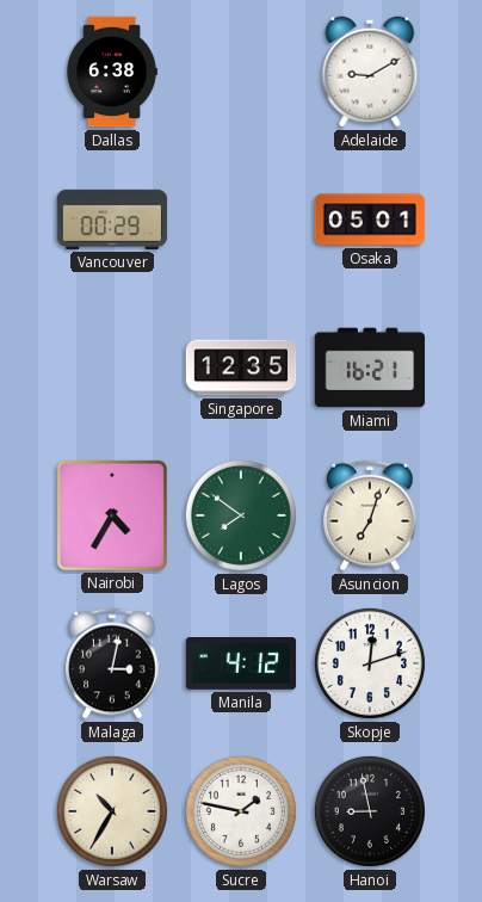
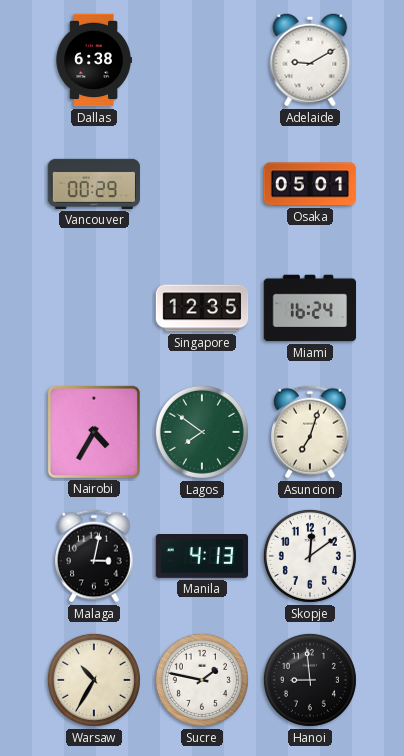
Miami: 16:21 -> 16:24 (310, 308)
Manila: 4:12 -> 4:13 (202, 557)
Skopje: 12:12 -> 12:09 (310, 556)
Hanoi: 8:58 -> 8:59 (310, 680)
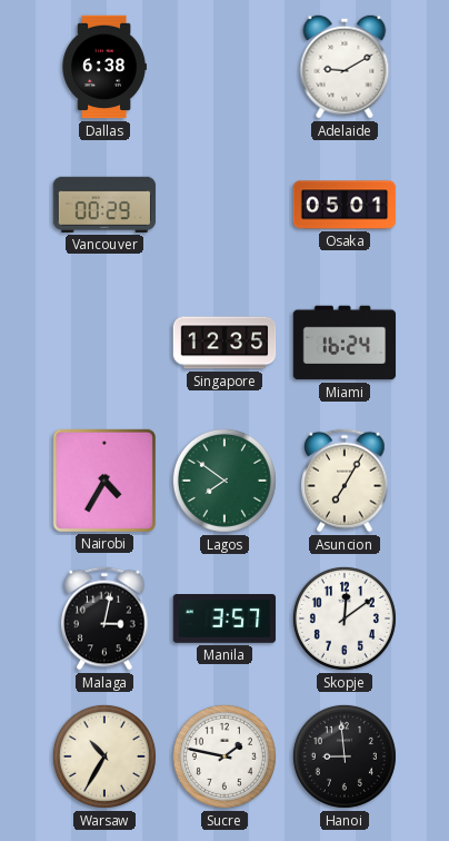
Asuncion: 7:03 -> 7:05 (345, 481)
Manila: 4:13 -> 3:57 (225, 620)
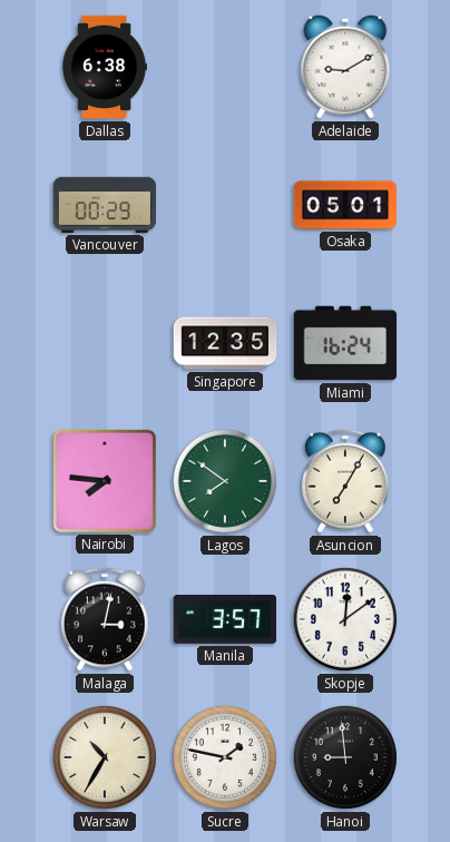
Nairobi: 4:35 -> 7:46 (104, 480)
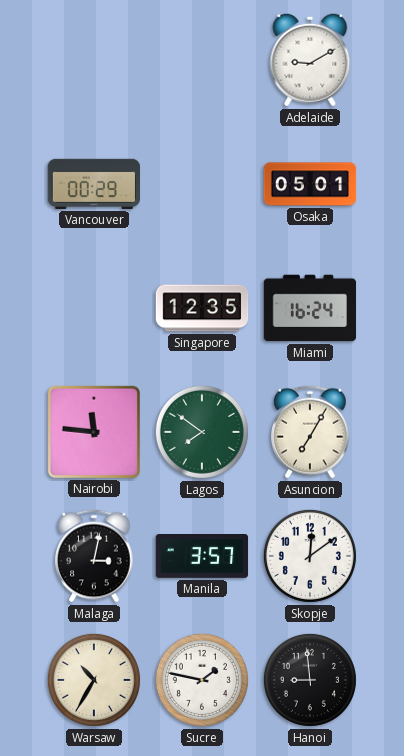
Dallas: 6:38 -> none (105, 67)
Nairobi: 7:46 -> 11:46 (93, 431)
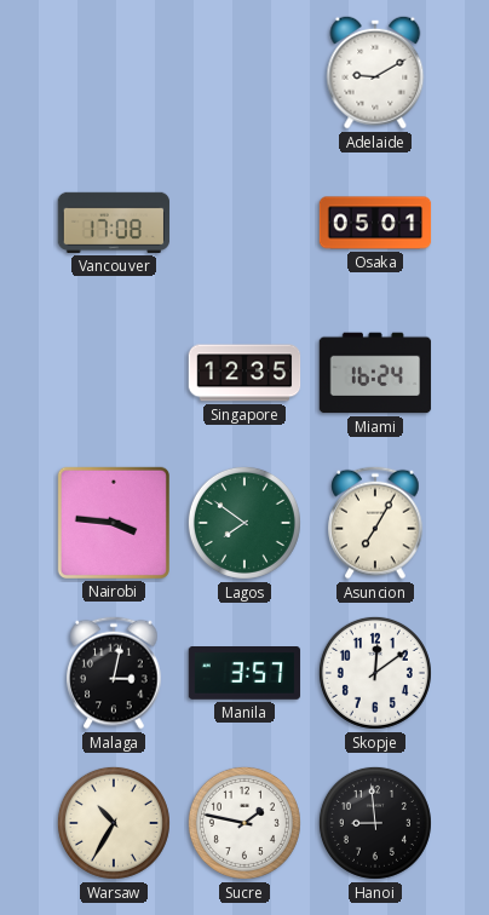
Vancouver: 00:29 -> 17:08 (114, 223)
Nairobi: 11:46 -> 3:46 (113, 522)
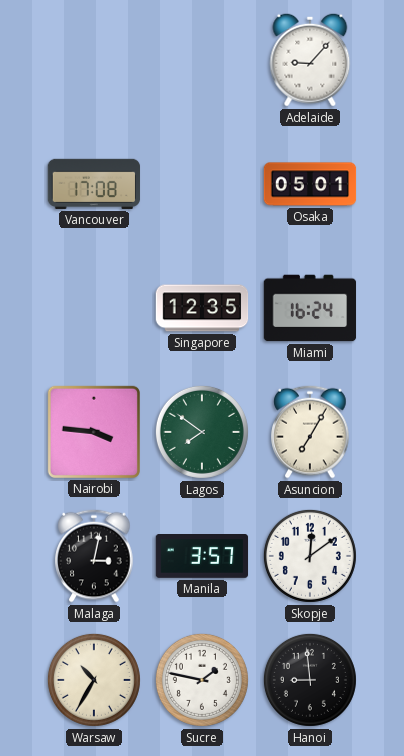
Adelaide: 9:10 -> 9:07 (310, 60)
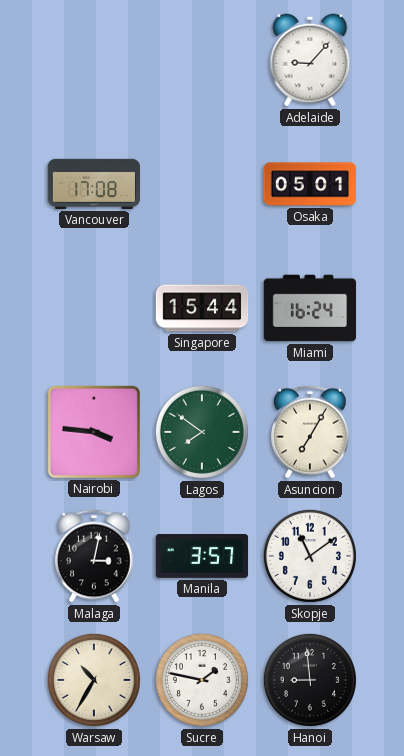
Singapore: 12:35 -> 15:44 (202, 308)
Skopje: 12:09 -> 11:09 (310, 556)
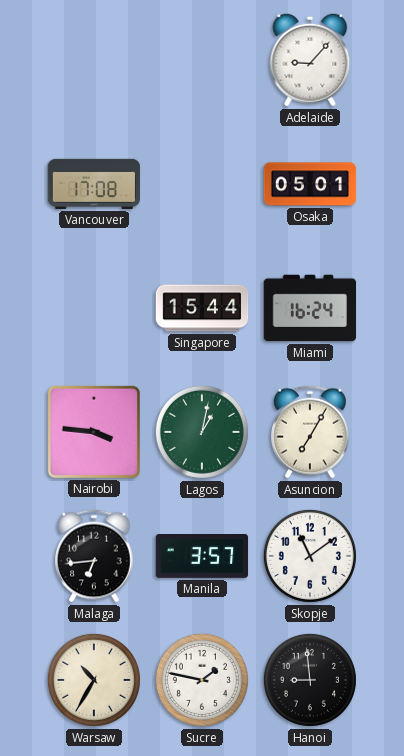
Lagos: 7:51 -> 1:02 (202, 432)
Malaga: 3:02 -> 6:44 (94, 556)
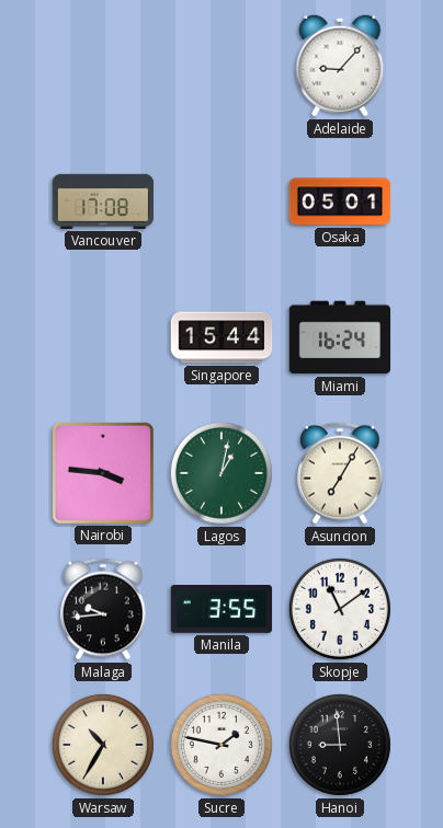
Malaga: 6:44 -> 9:44 (103, 609)
Manila: 3:57 -> 3:55 (222, 610)
